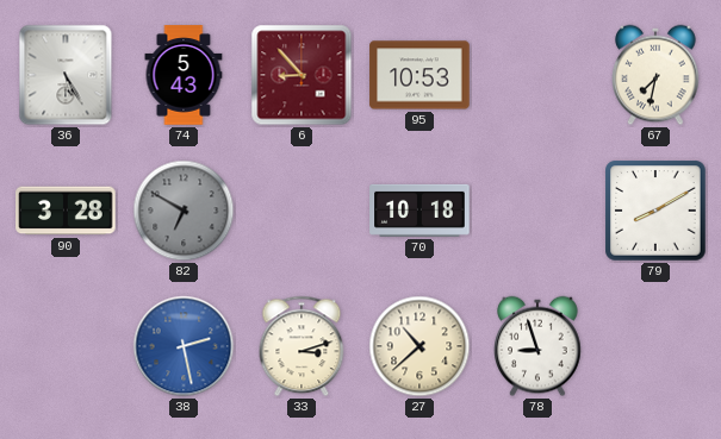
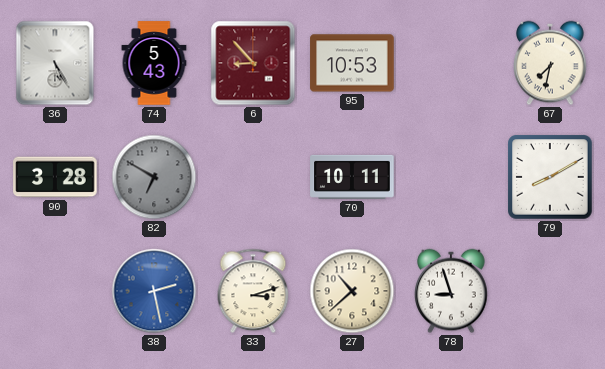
70: 10:18 -> 10:11 (352, 177)
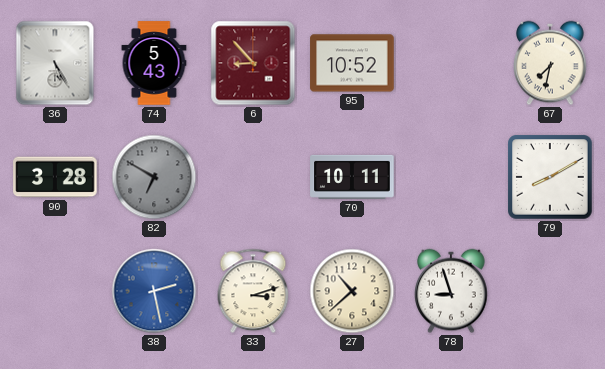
95: 10:53 -> 10:52 (352, 63)
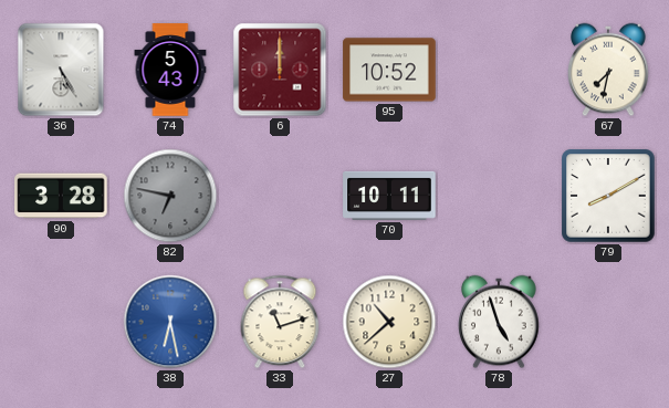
6: 8:53 -> 12:00 (280, 70)
82: 6:50 -> 6:47 (170, 196)
38: 2:28 -> 6:28 (170, 322)
33: 3:12 -> 11:12 (280, 322)
78: 8:57 -> 4:57 (499, 322)
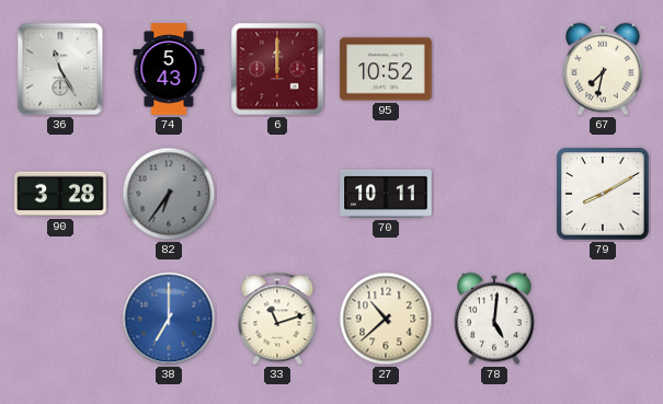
36: 5:25 -> 11:25 (60, 69)
82: 6:47 -> 6:36 (169, 194)
38: 6:28 -> 7:00 (169, 319)
78: 4:57 -> 5:01 (494, 319)
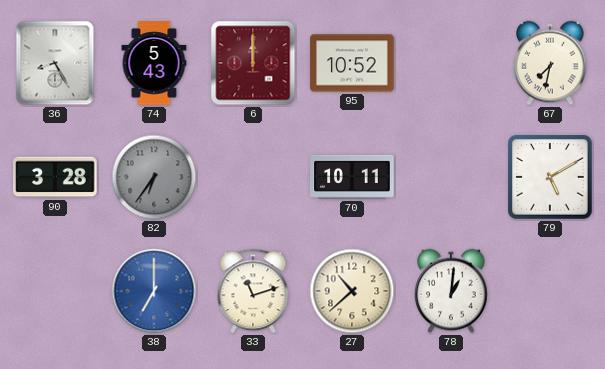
36: 11:25 -> 8:25 (55, 63)
79: 8:10 -> 5:10 (550, 177)
78: 5:01 -> 1:01 (451, 291)
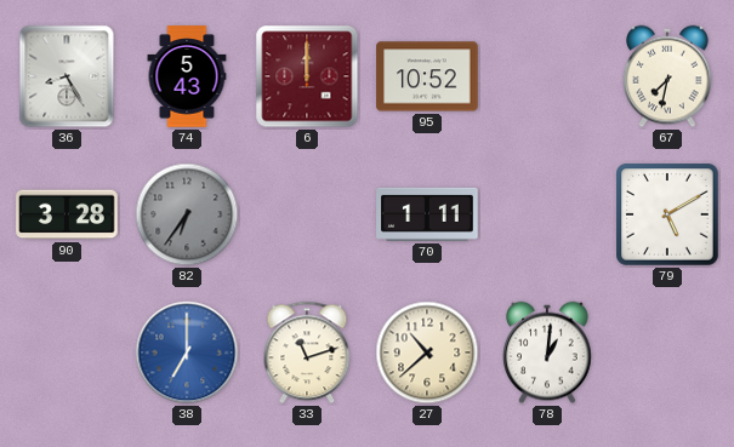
70: 10:11 -> 1:11 (427, 214)
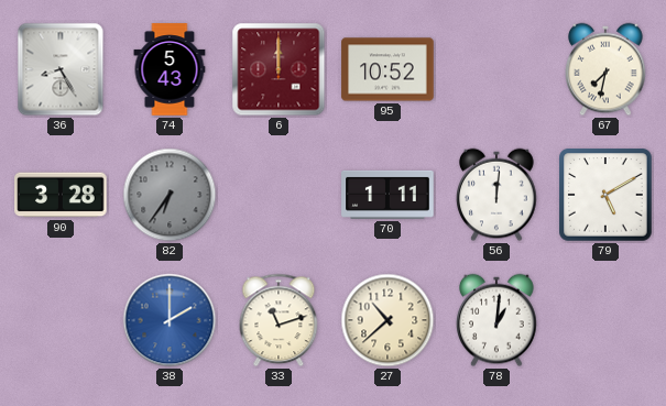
56: none -> 12:01 (496, 195)
38: 7:00 -> 2:00 (170, 320)
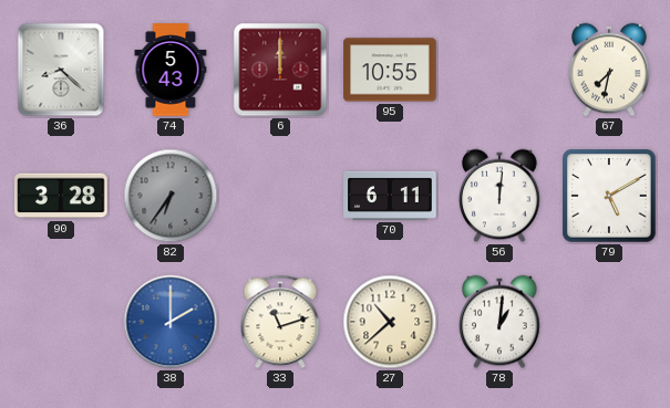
36: 8:25 -> 8:22 (61, 70)
95: 10:52 -> 10:55 (390, 70)
70: 1:11 -> 6:11 (390, 196)
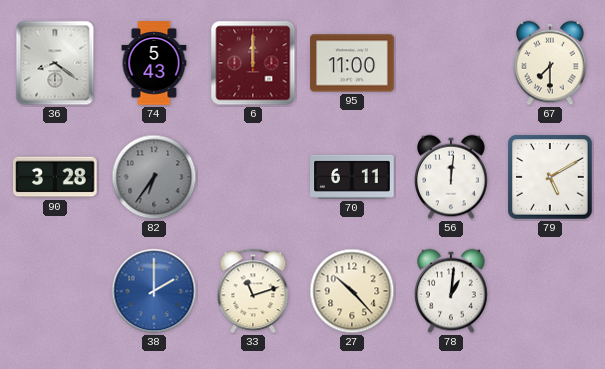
36: 8:22 -> 8:21 (55, 63)
95: 10:55 -> 11:00 (352, 63)
67: 7:32 -> 7:30 (550, 63)
27: 10:38 -> 10:23 (352, 291)
